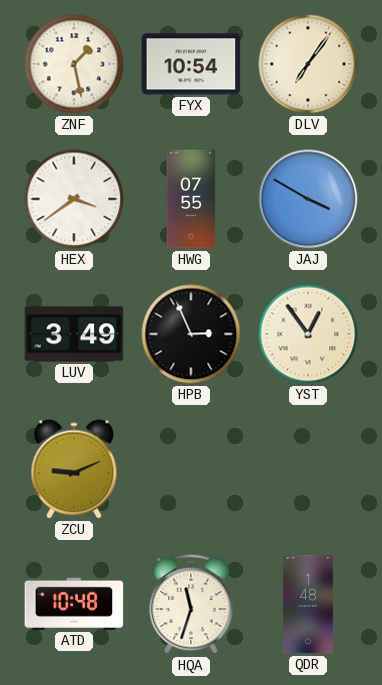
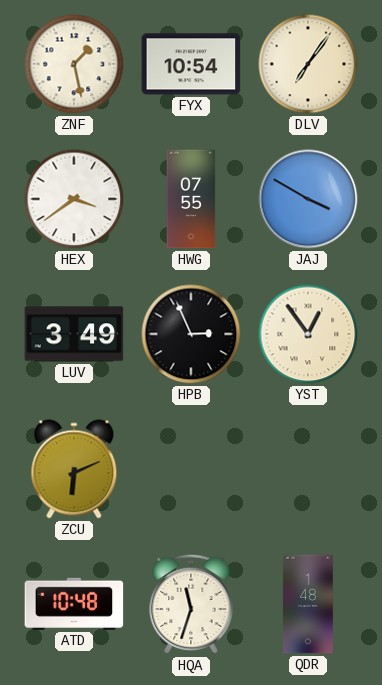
ZCU: 9:11 -> 6:11 (74, 469)
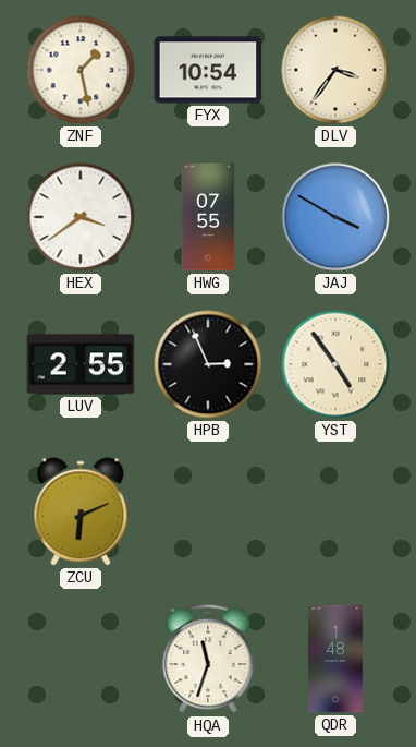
DLV: 7:06 -> 3:36 (335, 70)
LUV: 3:49 -> 2:55 (81, 364)
YST: 12:54 -> 4:54 (335, 364)
ATD: 10:48 -> none (74, 604)
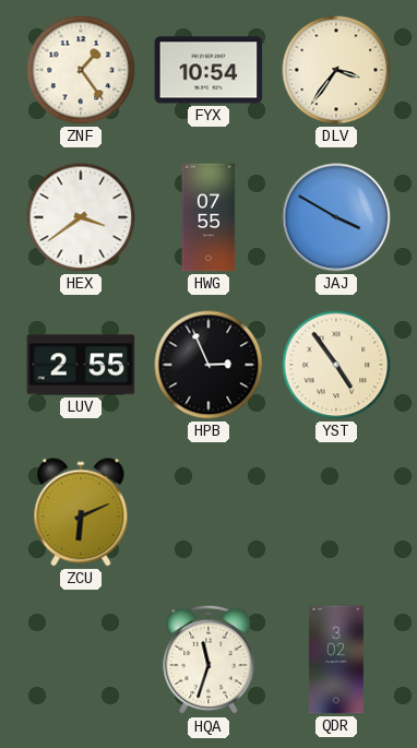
ZNF: 1:28 -> 1:24 (81, 70)
QDR: 1:48 -> 3:02 (336, 660)
